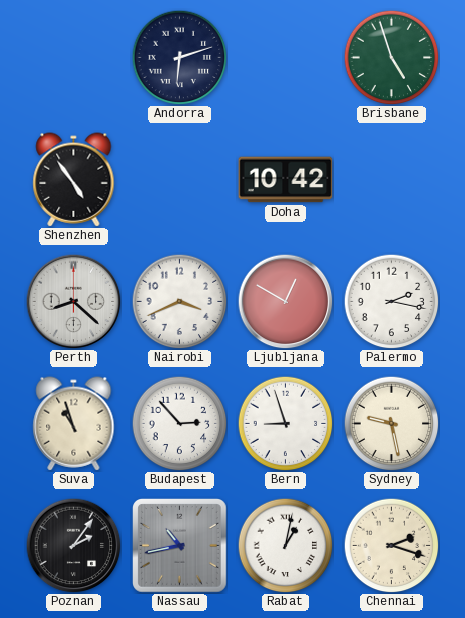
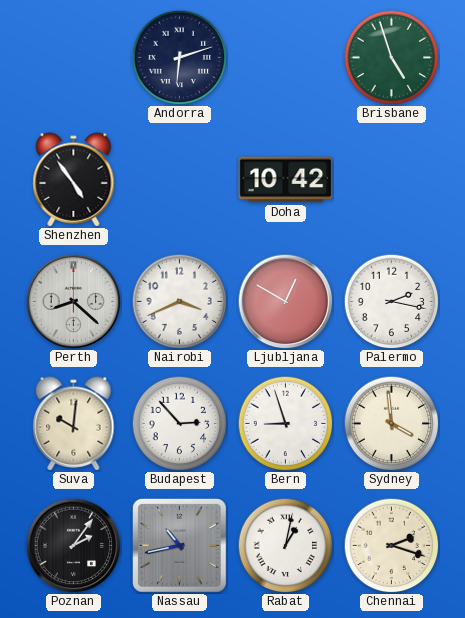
Suva: 10:57 -> 10:01 (74, 424)
Sydney: 9:28 -> 3:59 (391, 423)
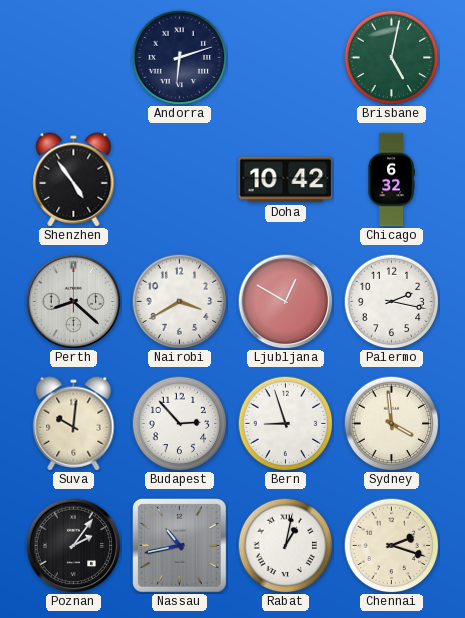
Brisbane: 4:57 -> 5:02 (391, 57)
Chicago: none -> 6:32 (391, 180)
Nairobi: 3:41 -> 3:40 (179, 301)
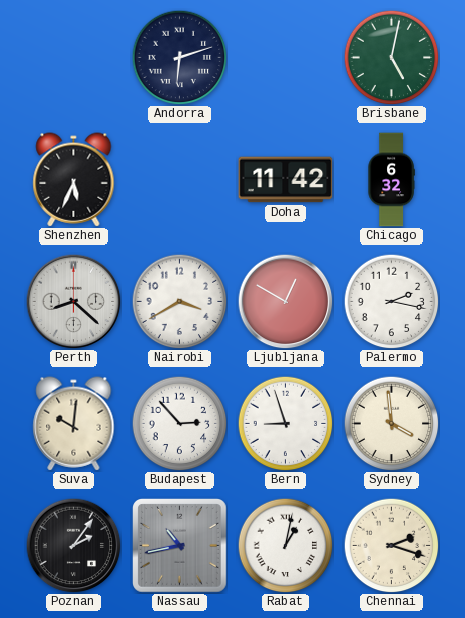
Shenzhen: 4:54 -> 5:34 (74, 180)
Doha: 10:42 -> 11:42 (286, 180)
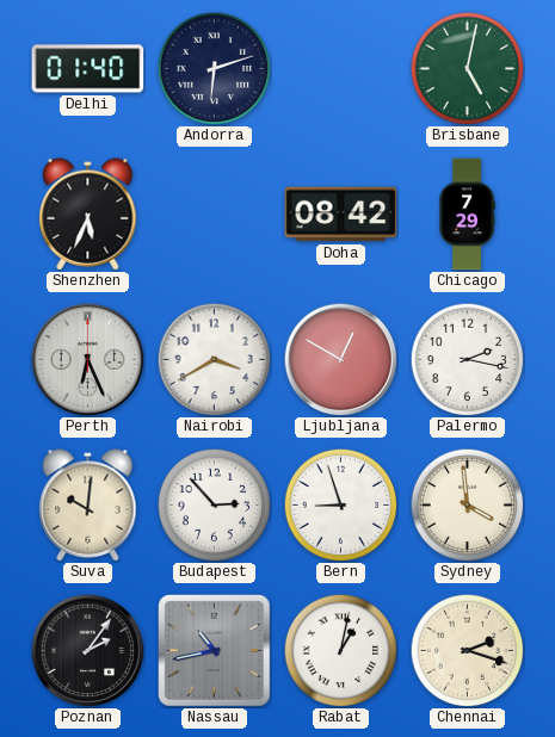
Delhi: none -> 01:40 (88, 69)
Doha: 11:42 -> 08:42 (341, 215)
Chicago: 6:32 -> 7:29 (467, 215)
Perth: 8:22 -> 6:26 (87, 359)
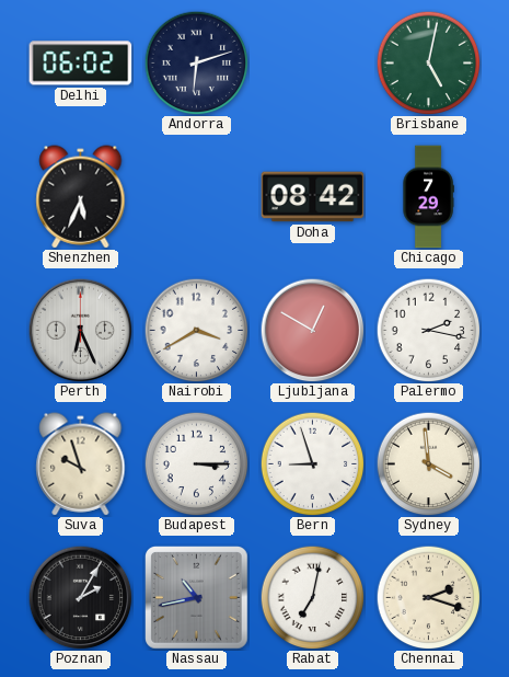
Delhi: 01:40 -> 06:02 (81, 64)
Suva: 10:01 -> 9:57 (81, 464)
Budapest: 2:53 -> 3:15 (196, 463)
Poznan: 2:06 -> 2:05 (80, 597)
Rabat: 1:02 -> 7:02 (312, 597)
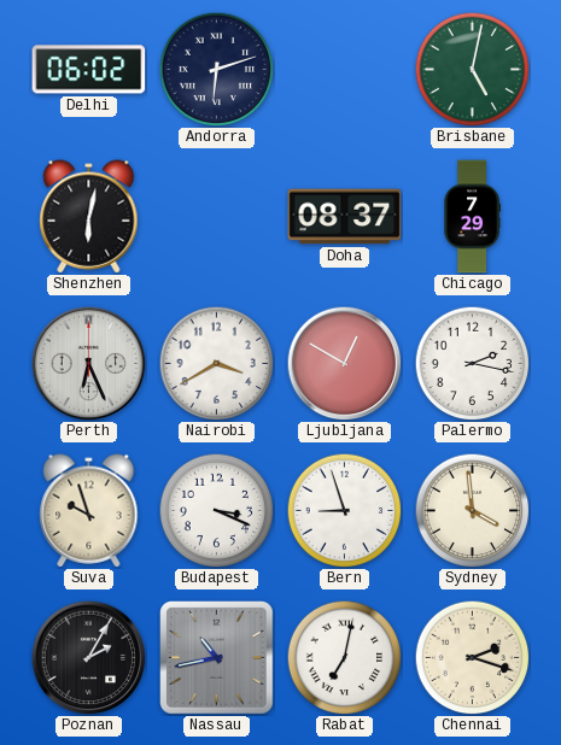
Shenzhen: 5:34 -> 6:02 (89, 217)
Doha: 08:42 -> 08:37 (345, 217)
Budapest: 3:15 -> 3:19 (216, 510)
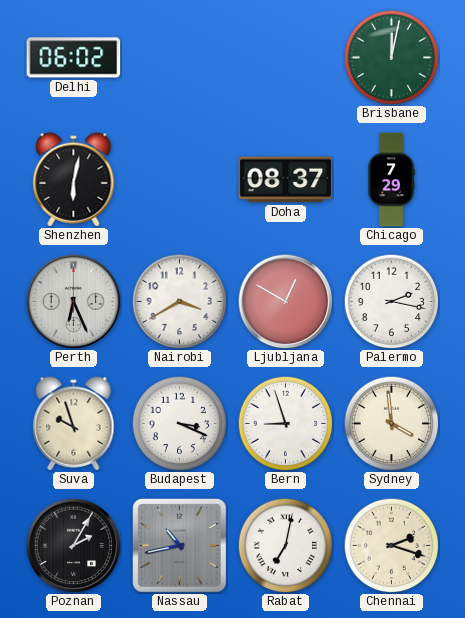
Andorra: 6:12 -> none (216, 69)
Brisbane: 5:02 -> 12:02 (391, 57)
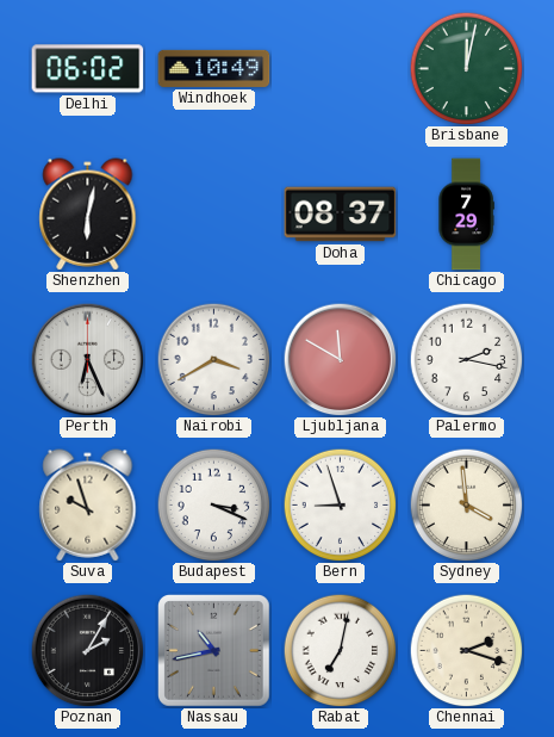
Windhoek: none -> 10:49 (214, 68)
Ljubljana: 12:50 -> 11:50 (340, 359)
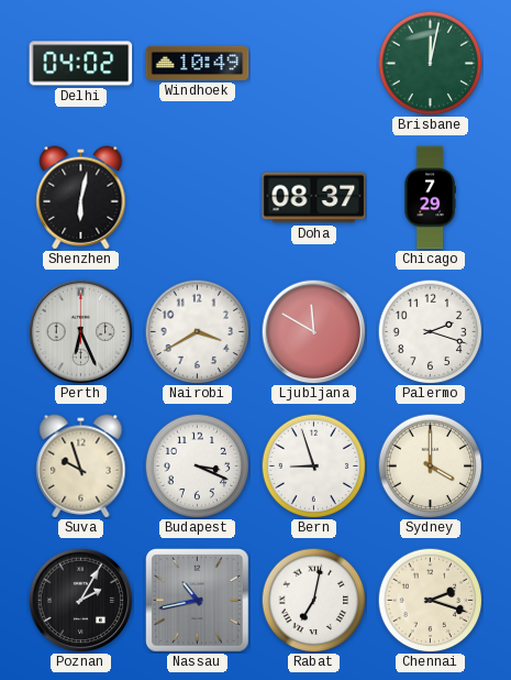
Delhi: 06:02 -> 04:02 (81, 64)
Palermo: 2:17 -> 2:18 (430, 331)
Sydney: 3:59 -> 4:00 (430, 465)
